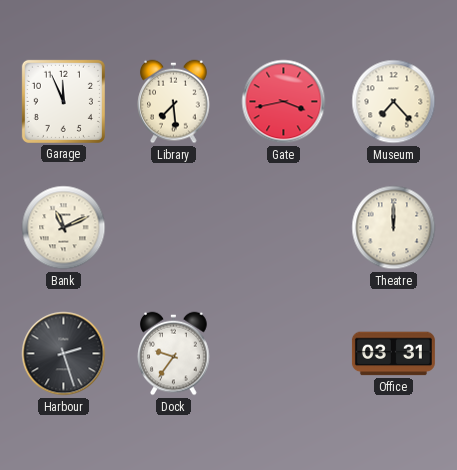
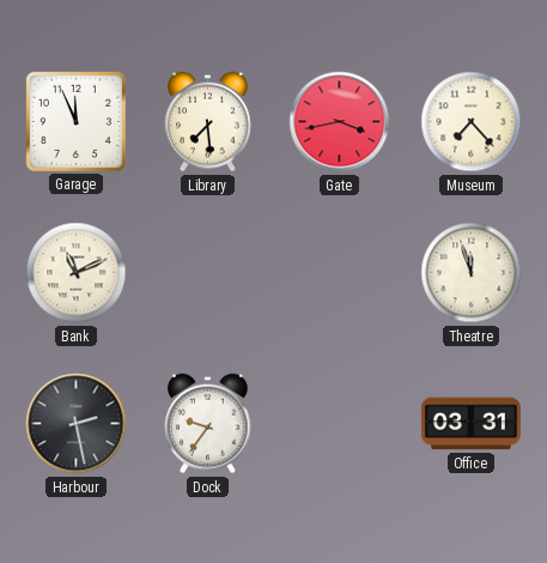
Theatre: 12:00 -> 11:57 (472, 273)
Harbour: 2:27 -> 2:28 (77, 424)
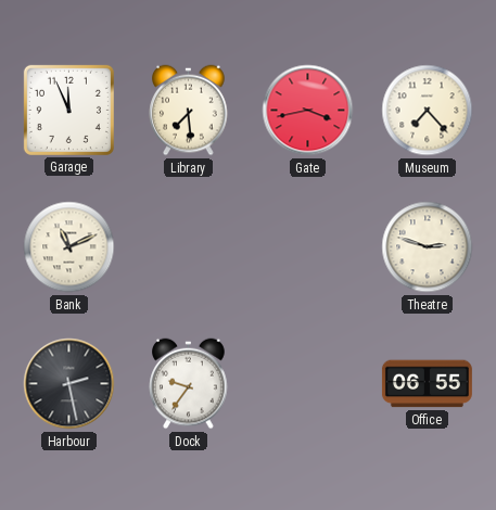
Theatre: 11:57 -> 2:48 (428, 247)
Office: 03:31 -> 06:55 (427, 384)
